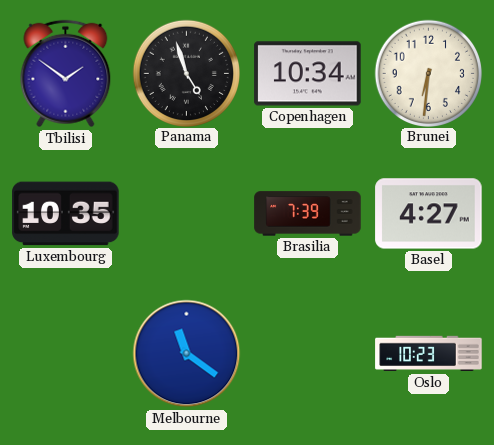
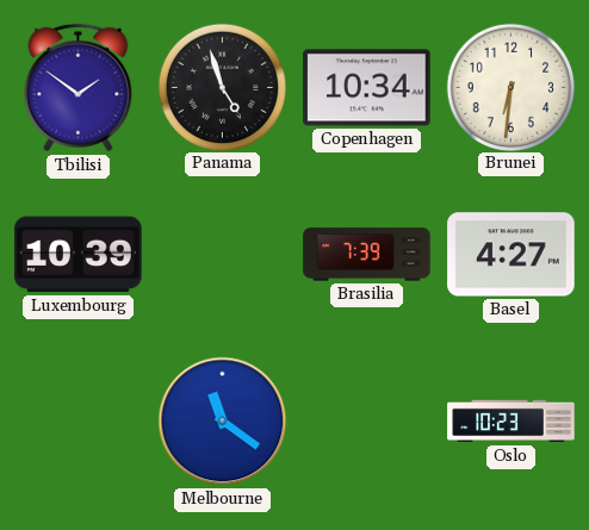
Luxembourg: 10:35 -> 10:39 (79, 255)
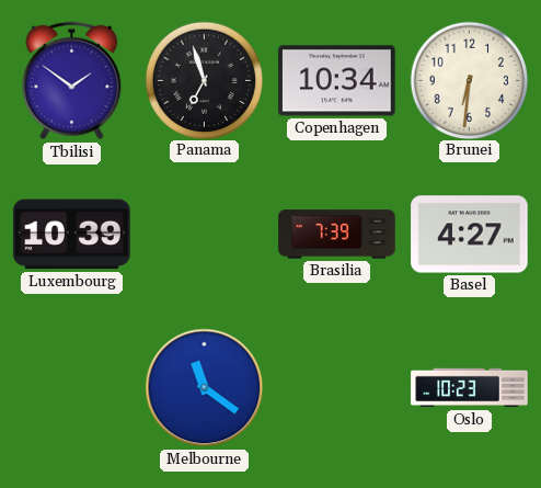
Panama: 4:57 -> 6:57 (204, 80)
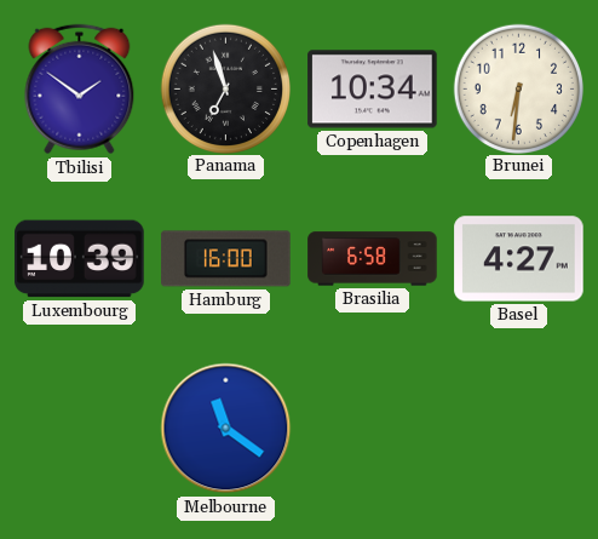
Hamburg: none -> 16:00 (226, 259)
Brasilia: 7:39 -> 6:58 (373, 259)
Oslo: 10:23 -> none (470, 388)
